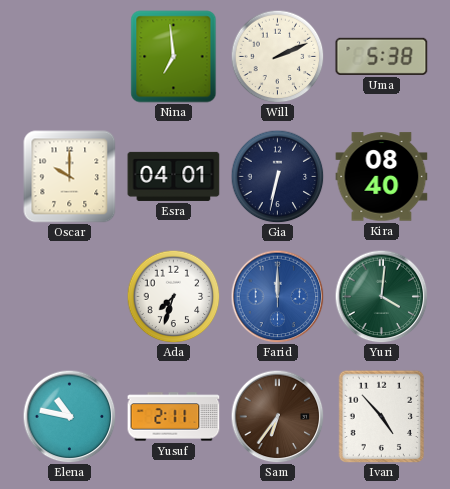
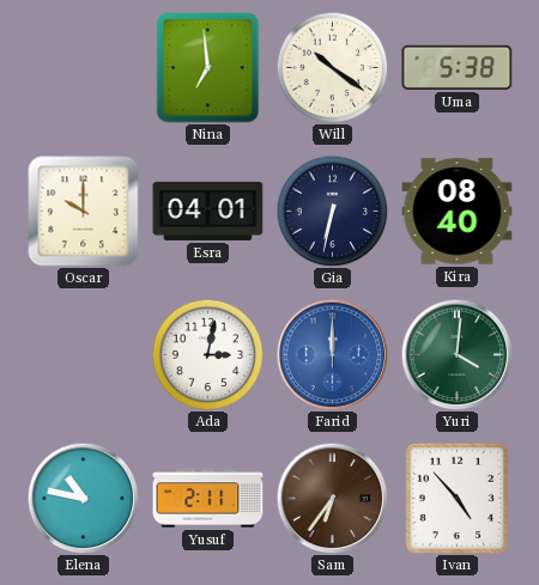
Will: 2:11 -> 10:21 (332, 67)
Ada: 7:33 -> 3:02 (207, 354)
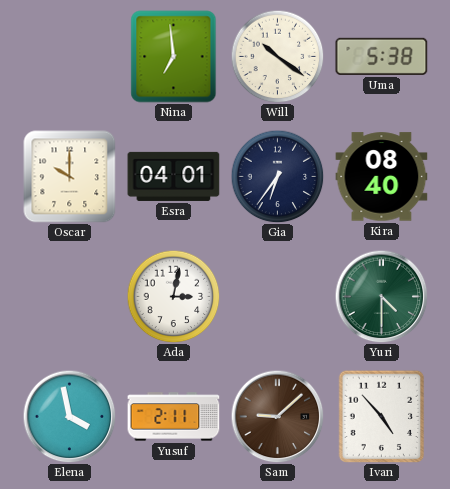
Gia: 6:32 -> 6:36 (277, 176)
Farid: 12:00 -> none (332, 354)
Yuri: 4:01 -> 4:30 (381, 296)
Elena: 10:47 -> 3:58 (69, 416)
Sam: 6:36 -> 9:08 (277, 416)
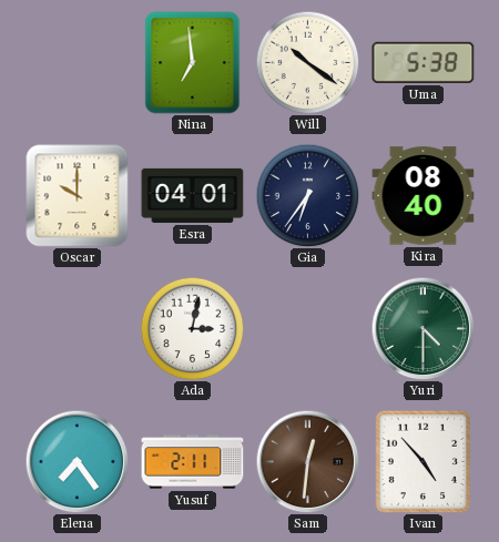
Elena: 3:58 -> 7:24 (77, 461)
Sam: 9:08 -> 12:31 (307, 461)
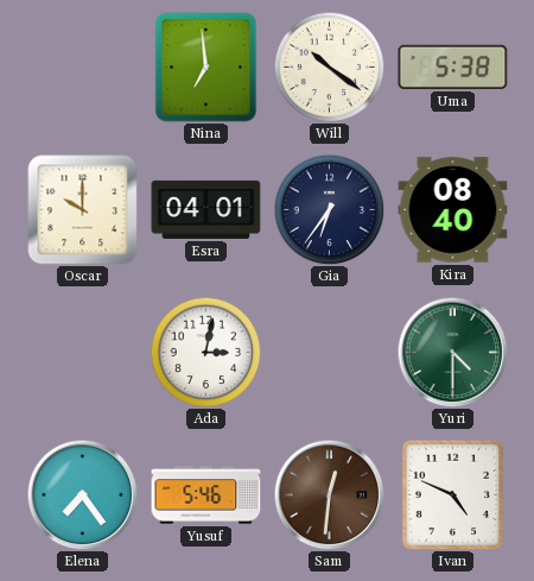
Yusuf: 2:11 -> 5:46 (206, 495)
Ivan: 4:53 -> 4:49 (453, 494)
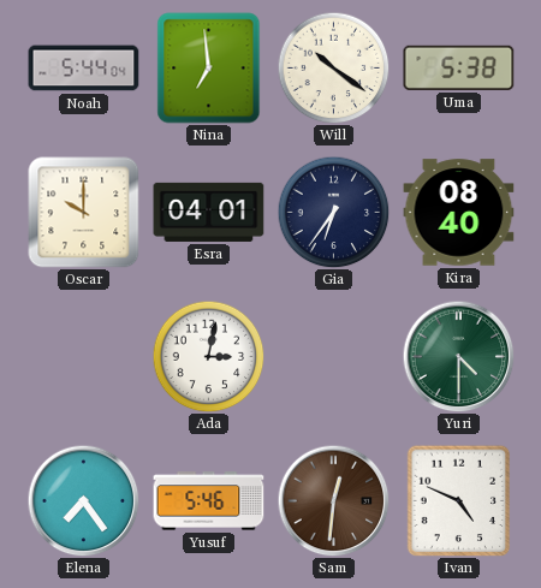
Noah: none -> 5:44 (84, 69)
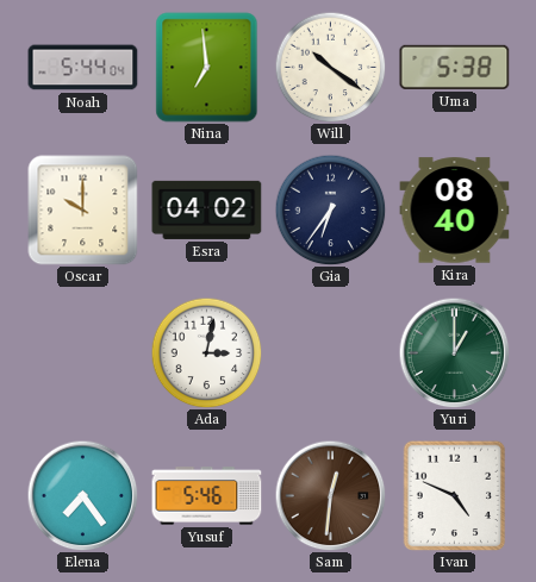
Esra: 04:01 -> 04:02 (207, 209)
Yuri: 4:30 -> 1:00 (454, 352)
